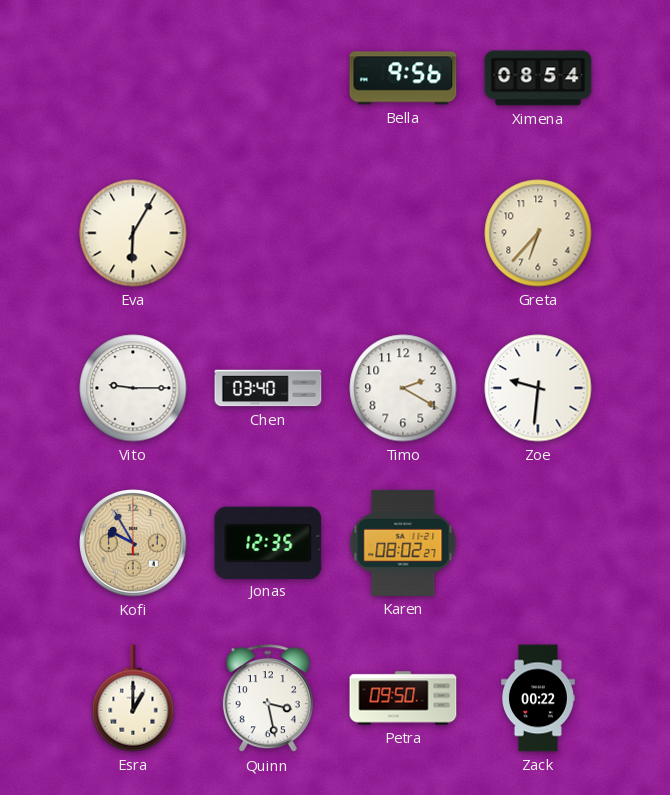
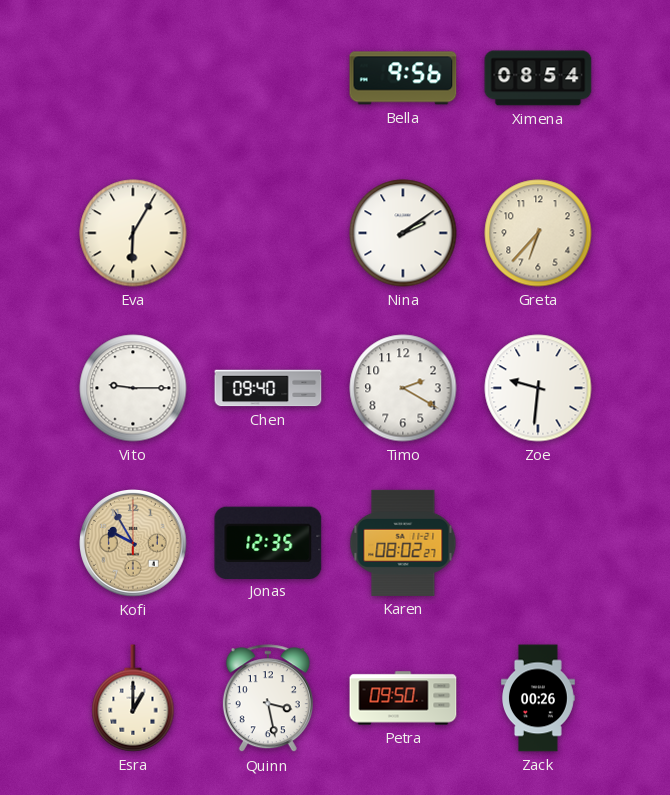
Nina: none -> 2:09 (403, 233)
Chen: 03:40 -> 09:40 (268, 388)
Zack: 00:22 -> 00:26 (539, 698)
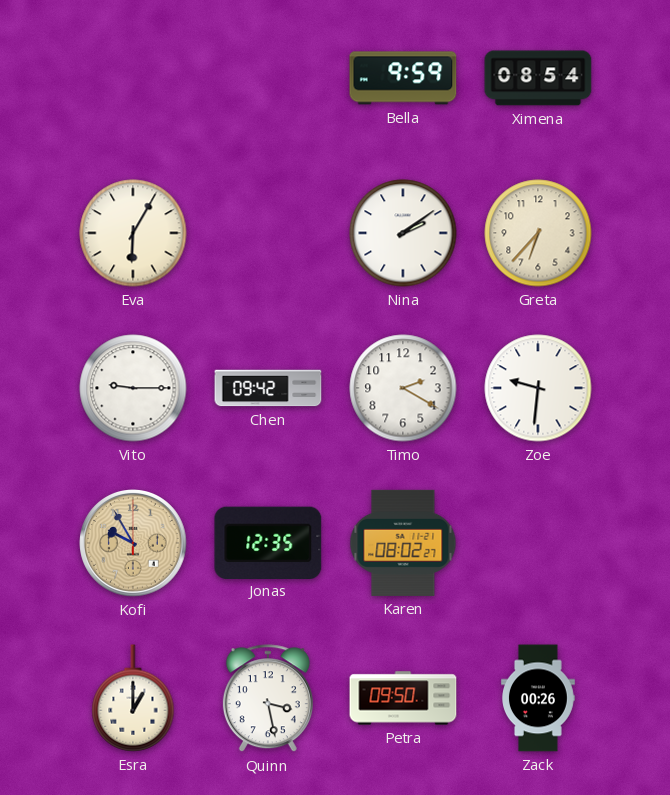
Bella: 9:56 -> 9:59 (403, 78)
Chen: 09:40 -> 09:42 (268, 388)
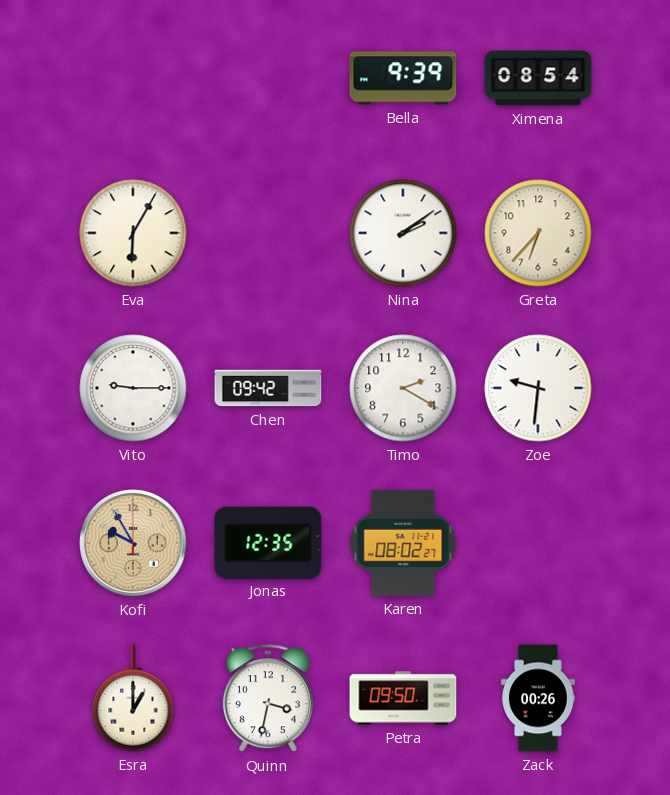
Bella: 9:59 -> 9:39 (403, 78)
Quinn: 3:28 -> 3:32 (268, 699)
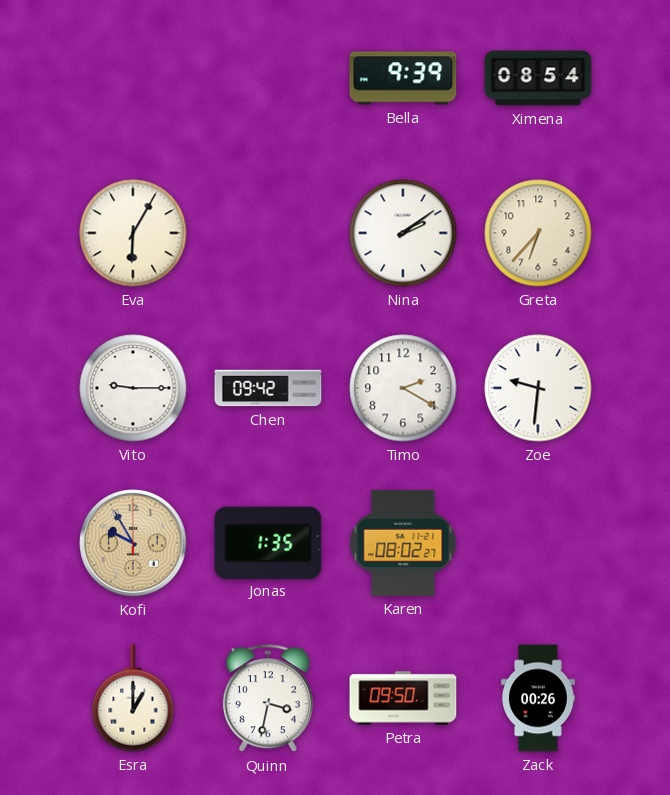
Jonas: 12:35 -> 1:35 (268, 542)
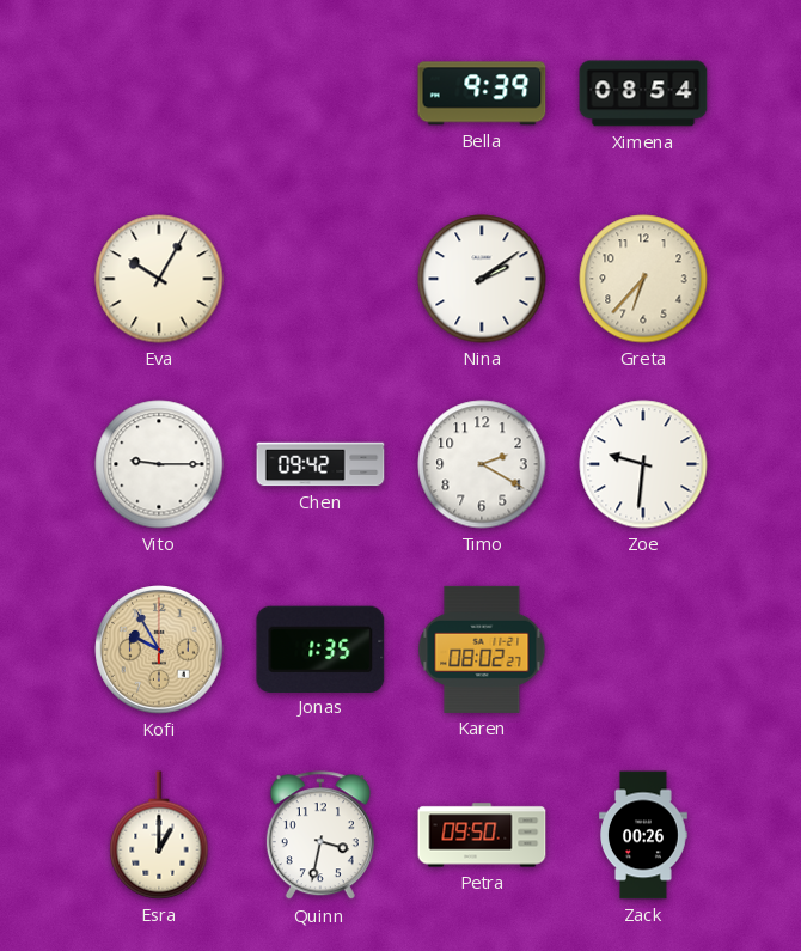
Eva: 6:05 -> 10:05 (159, 279)
